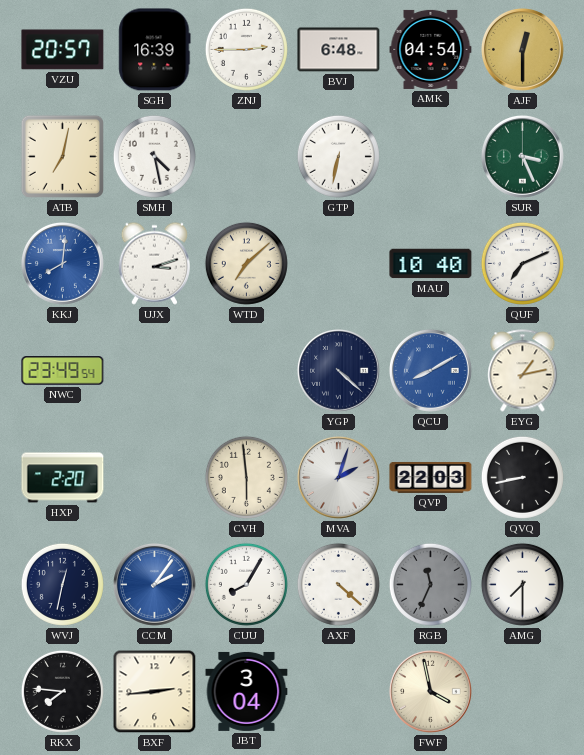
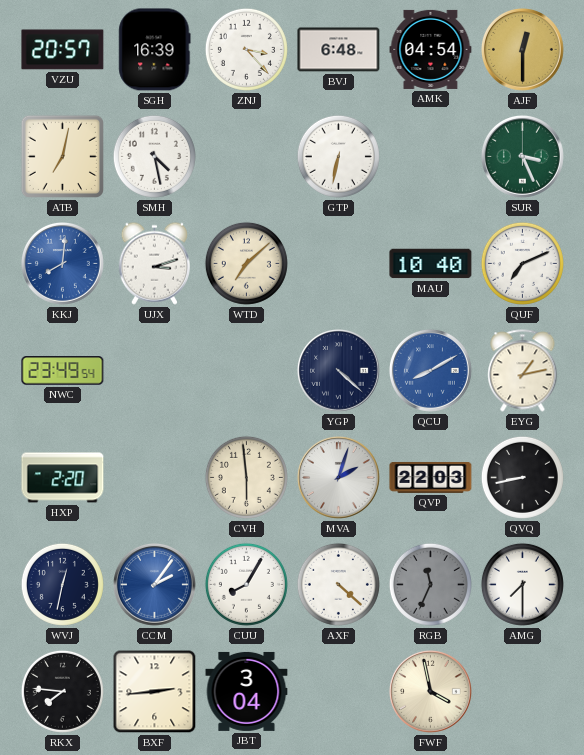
ZNJ: 2:45 -> 3:23 (246, 49)
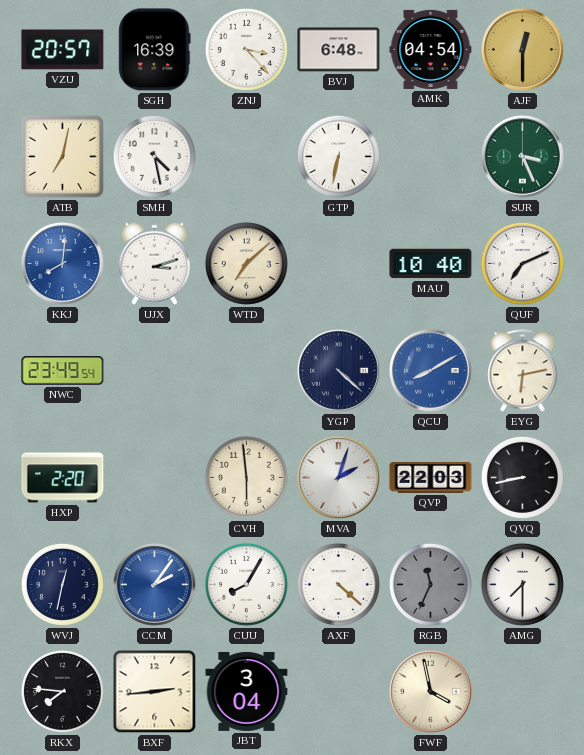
EYG: 1:13 -> 6:13 (523, 371)
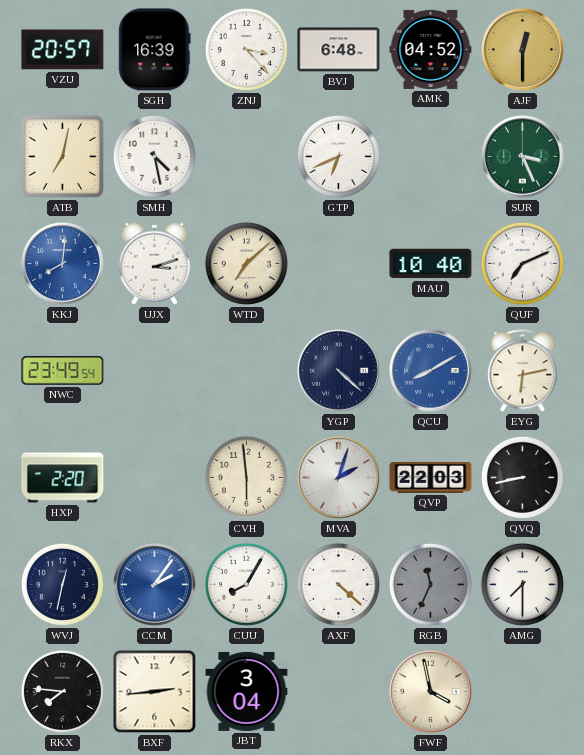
AMK: 04:54 -> 04:52 (431, 49)
GTP: 6:32 -> 6:41 (338, 156)
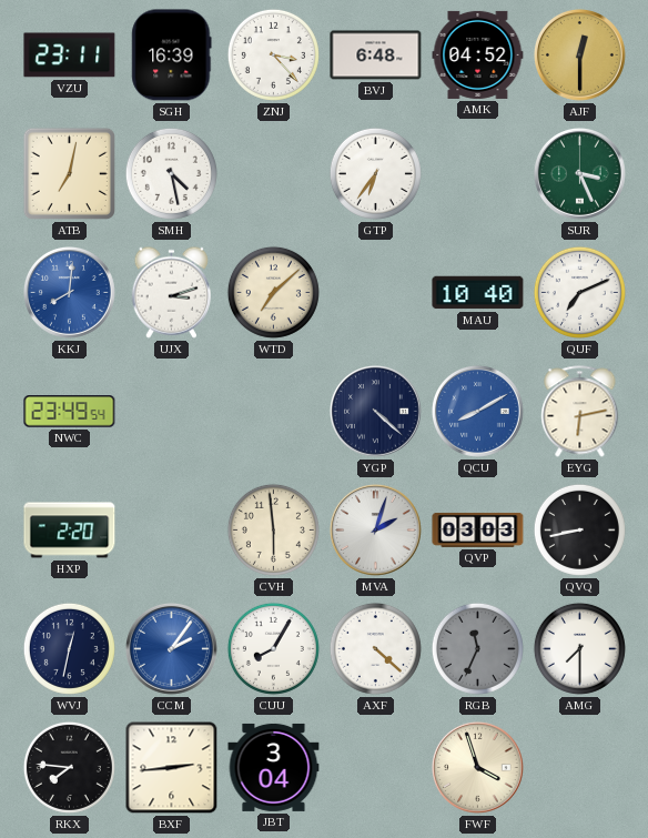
VZU: 20:57 -> 23:11 (70, 55)
GTP: 6:41 -> 6:36 (375, 173)
QVP: 22:03 -> 03:03 (478, 529)
FWF: 3:58 -> 3:57 (478, 768)
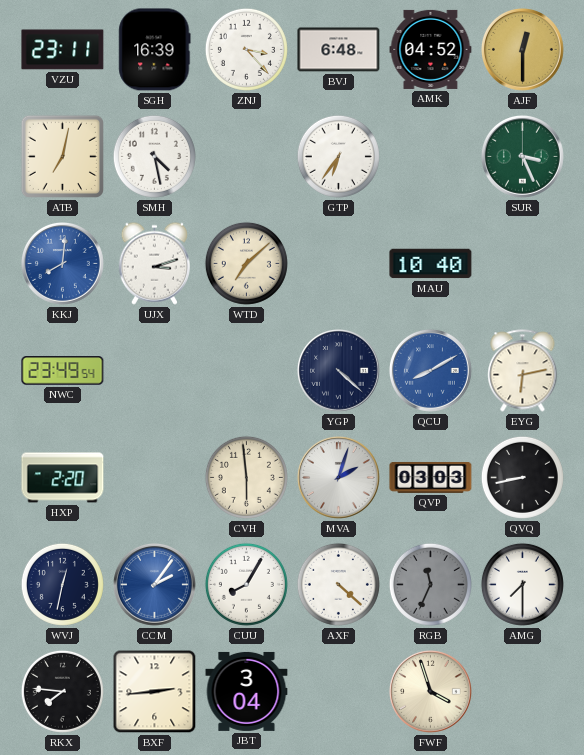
QUF: 7:11 -> none (579, 292)
